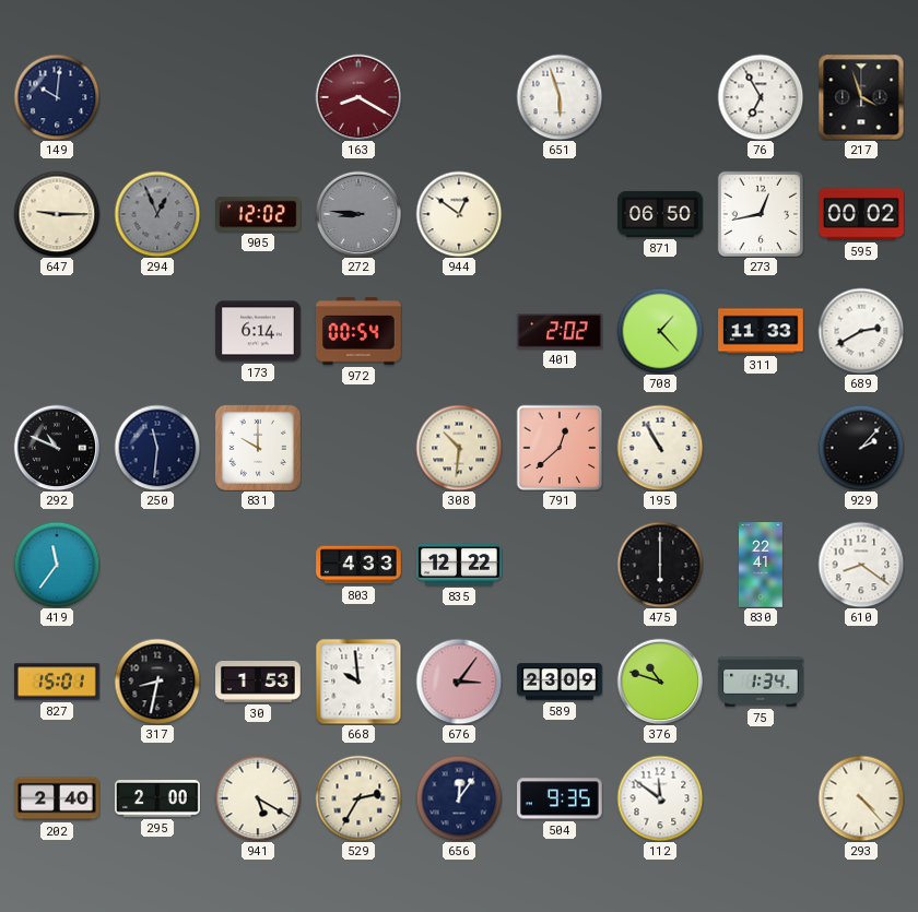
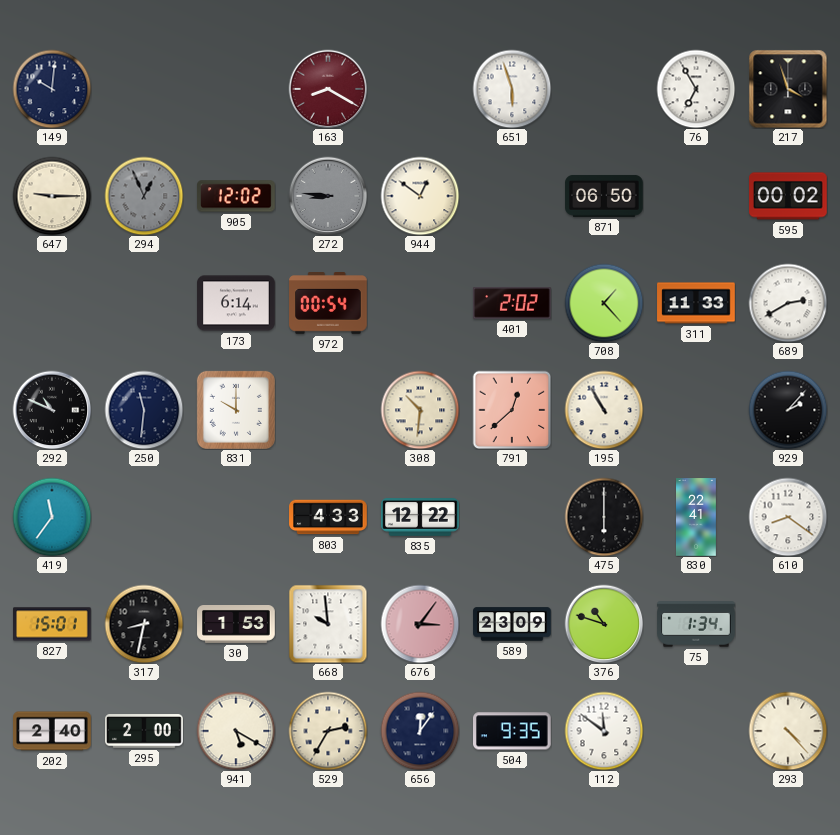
273: 12:43 -> none (761, 214)
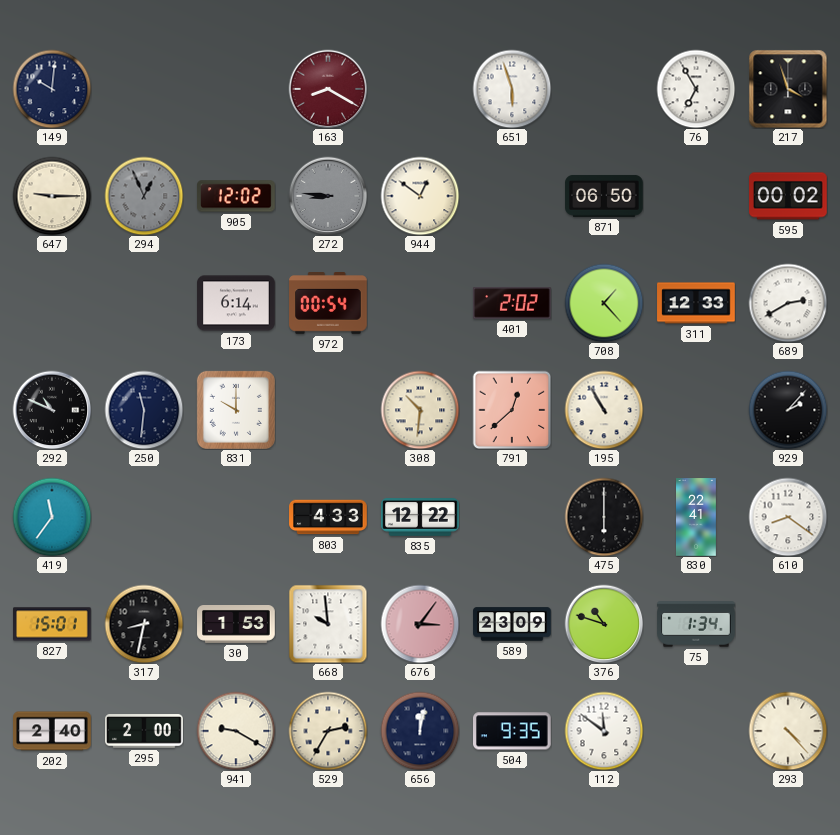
311: 11:33 -> 12:33 (696, 303)
941: 5:20 -> 9:20 (236, 731)
656: 12:06 -> 12:02 (420, 731)
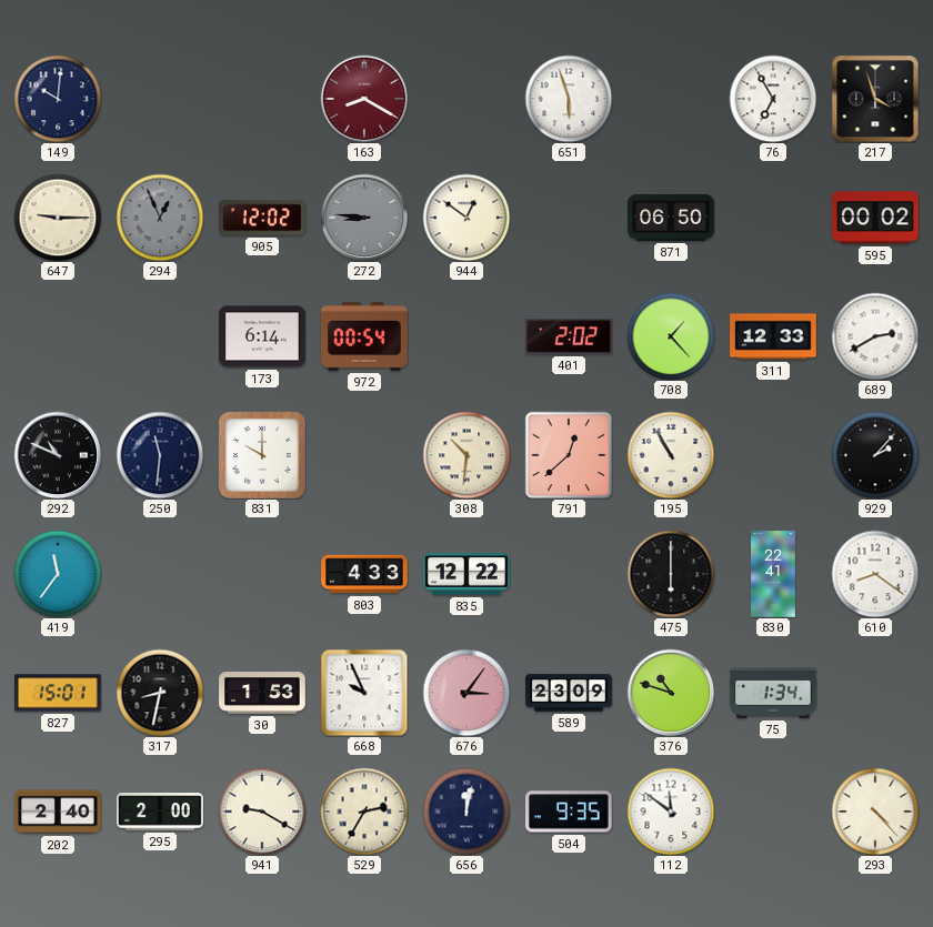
668: 9:59 -> 9:56 (364, 693)
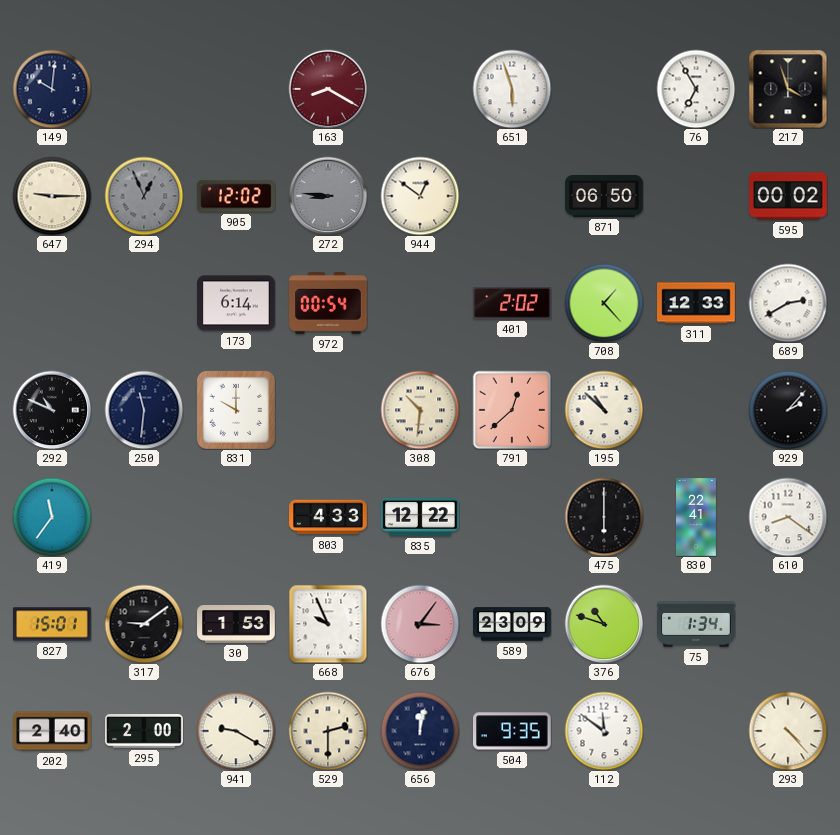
195: 10:55 -> 10:52 (604, 410)
317: 8:32 -> 9:09 (144, 624)
529: 2:35 -> 2:30 (328, 731)
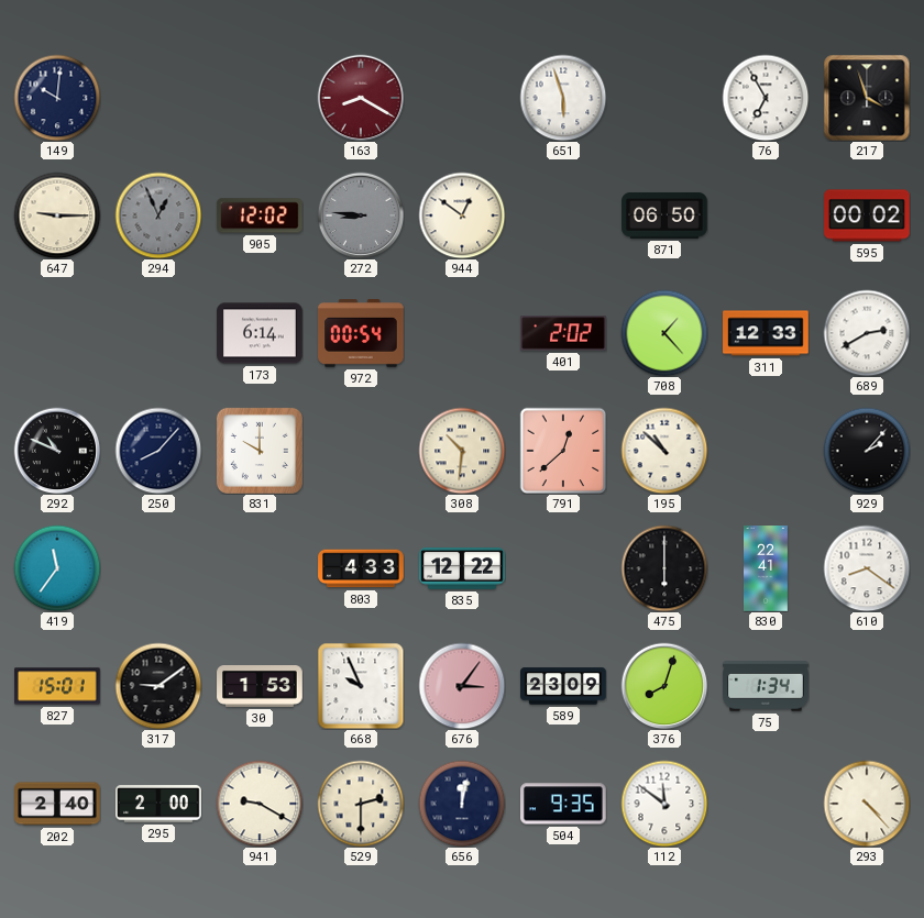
250: 11:31 -> 8:07 (158, 451)
376: 10:48 -> 8:03 (664, 686)
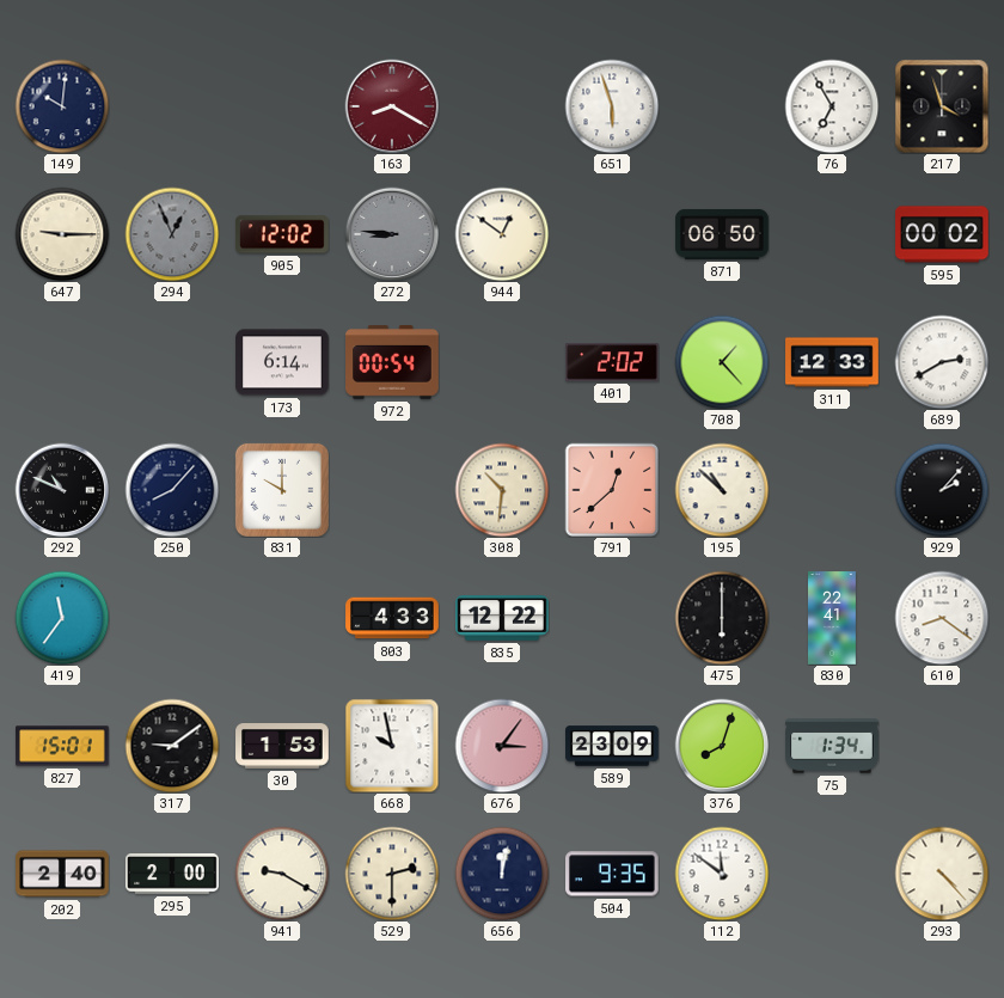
668: 9:56 -> 9:58 (392, 746)
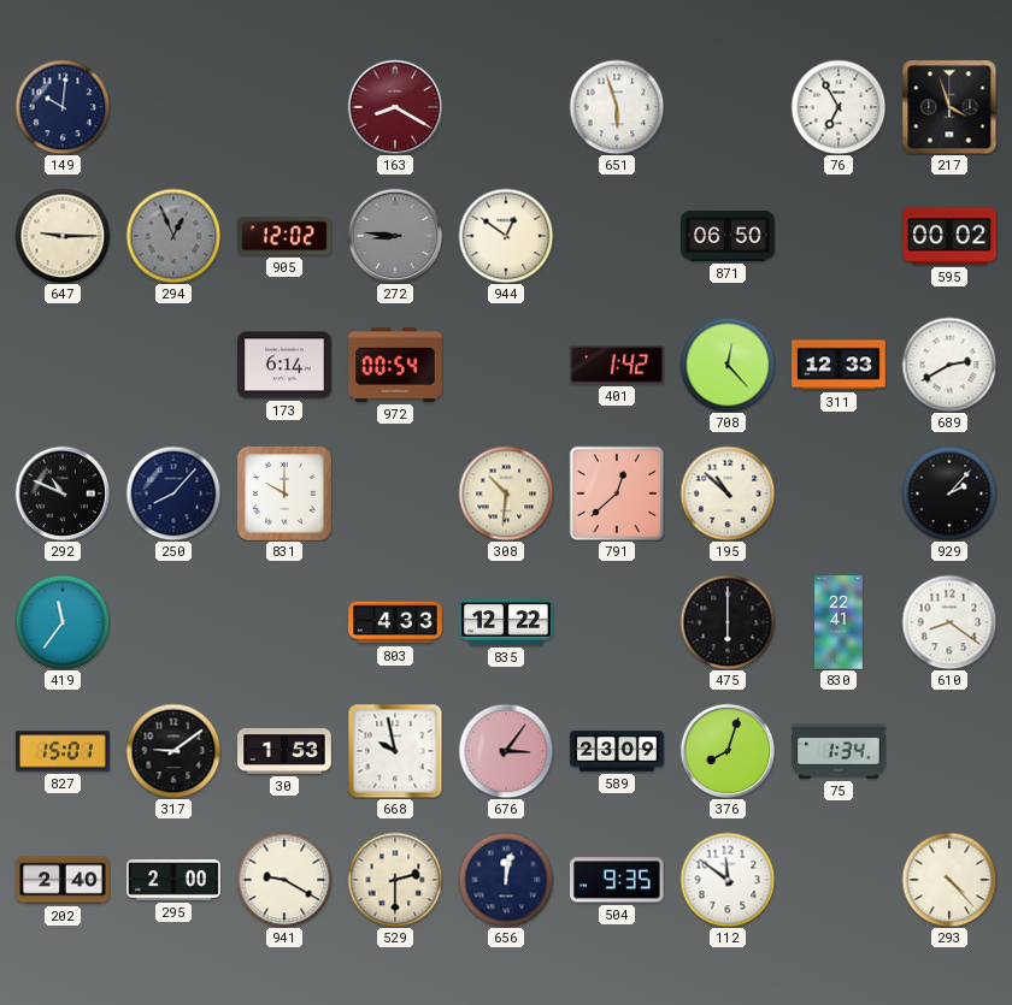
401: 2:02 -> 1:42 (617, 365)
708: 1:23 -> 12:23 (728, 365)
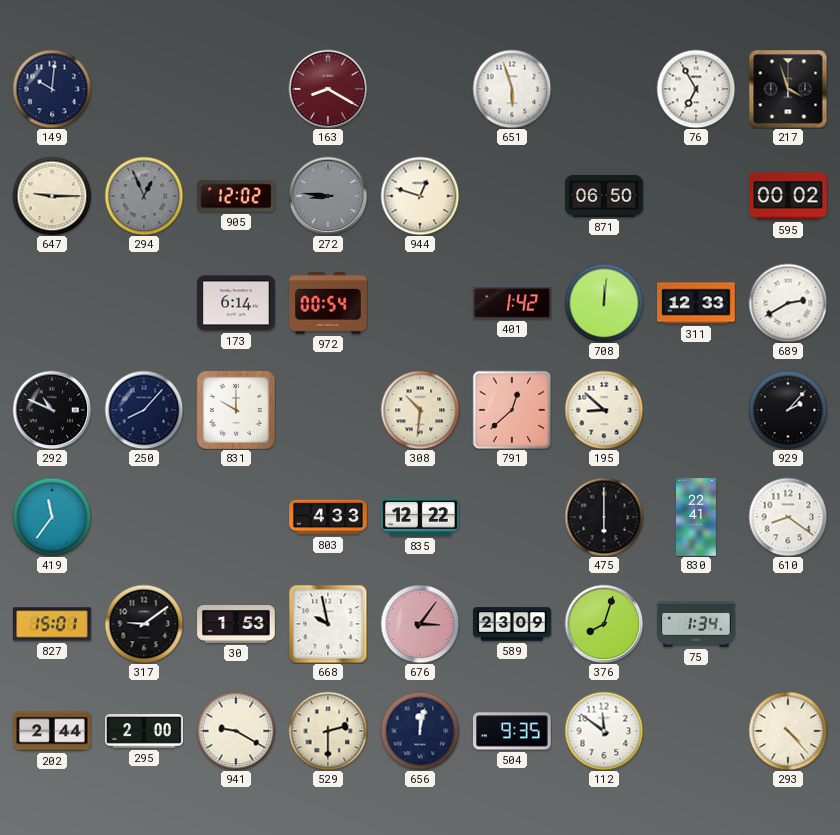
944: 12:51 -> 12:48 (420, 196)
708: 12:23 -> 12:01 (604, 303)
195: 10:52 -> 8:52 (604, 410)
202: 2:40 -> 2:44 (52, 731)
